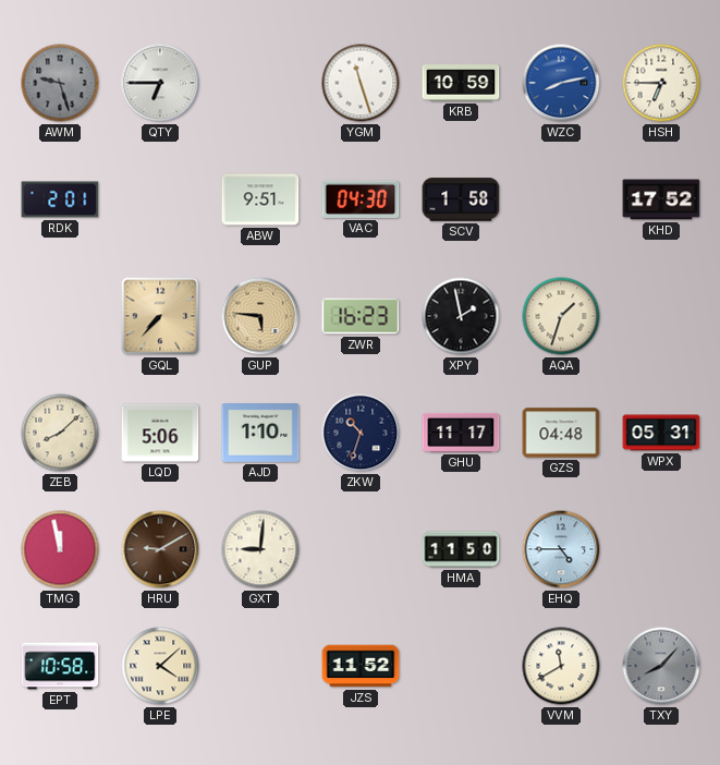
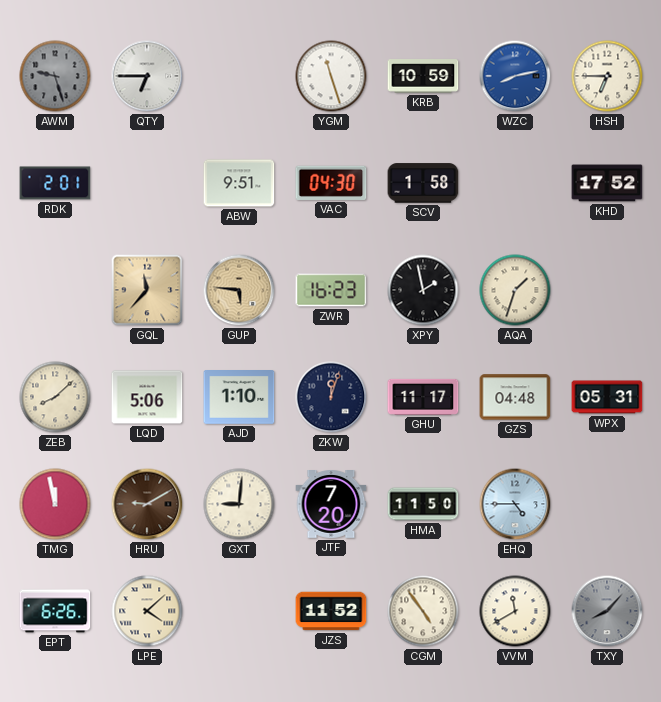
GQL: 7:37 -> 11:37 (147, 290)
ZKW: 10:33 -> 12:03 (331, 397)
JTF: none -> 7:20 (331, 505)
EPT: 10:58 -> 6:26 (55, 611)
CGM: none -> 4:54 (423, 611)
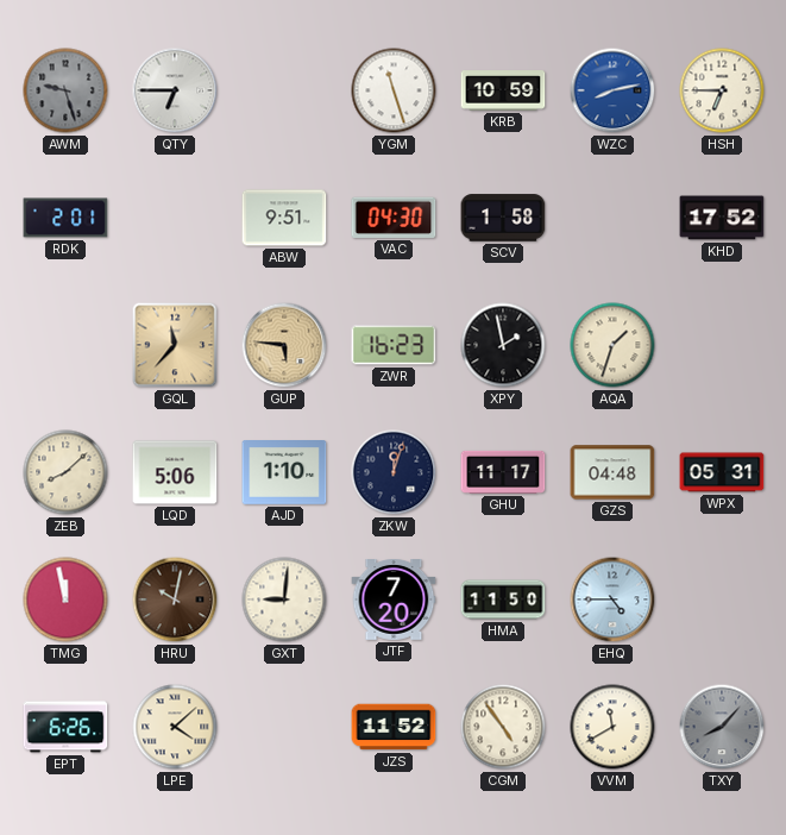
HRU: 9:10 -> 10:02 (175, 599)
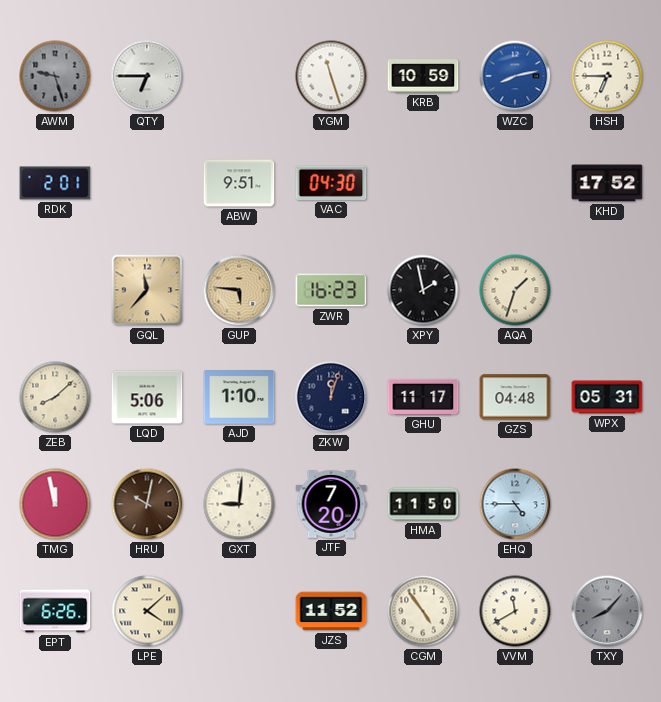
SCV: 1:58 -> none (503, 218)
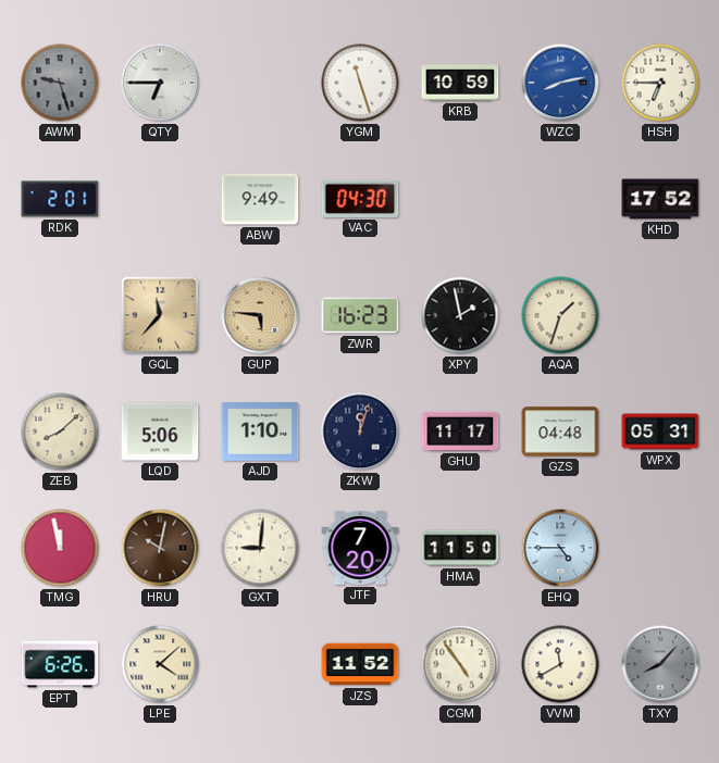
ABW: 9:51 -> 9:49 (260, 199)
